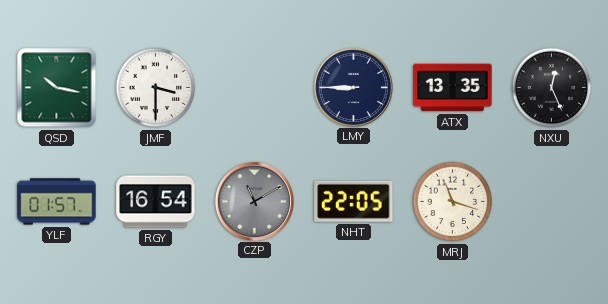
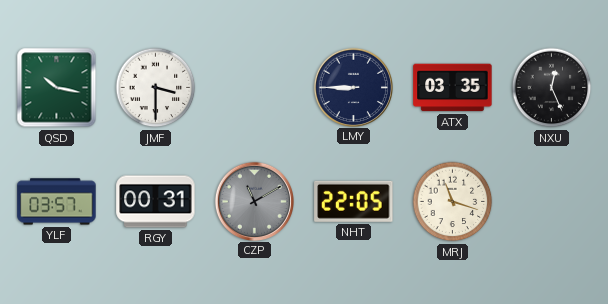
ATX: 13:35 -> 03:35 (453, 88)
YLF: 01:57 -> 03:57 (57, 202)
RGY: 16:54 -> 00:31 (156, 202)
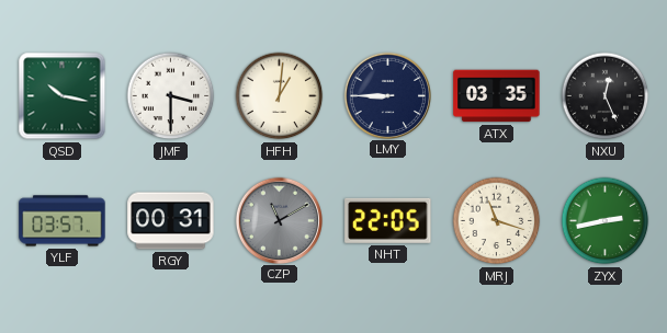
HFH: none -> 1:01 (280, 96)
ZYX: none -> 2:43 (606, 221)
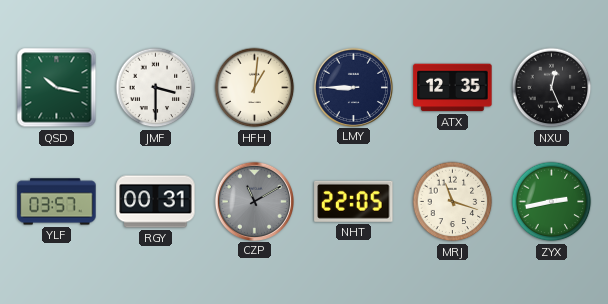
ATX: 03:35 -> 12:35 (453, 88)
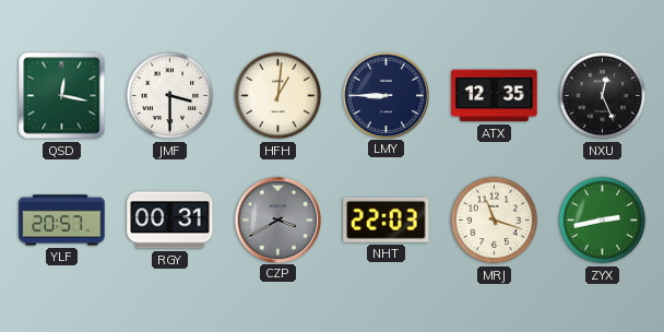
QSD: 10:17 -> 12:17 (62, 96)
YLF: 03:57 -> 20:57 (62, 221)
CZP: 11:10 -> 3:40 (277, 220)
NHT: 22:05 -> 22:03 (387, 220)
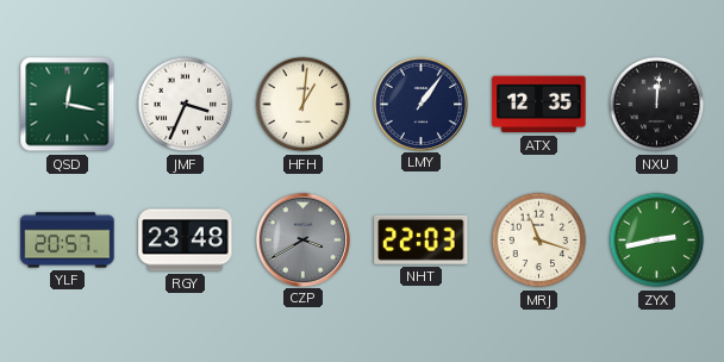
JMF: 3:30 -> 3:34 (186, 105)
LMY: 8:45 -> 1:06 (420, 104)
NXU: 12:26 -> 12:01 (657, 105)
RGY: 00:31 -> 23:48 (186, 241)
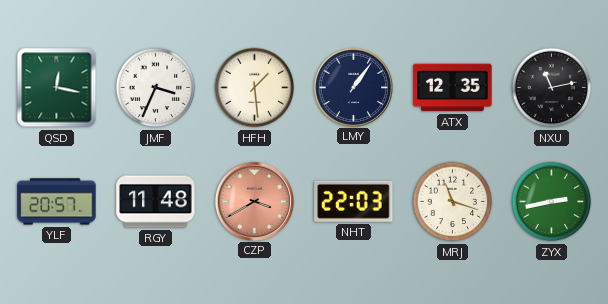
HFH: 1:01 -> 1:29 (255, 88)
NXU: 12:01 -> 11:13 (552, 88)
RGY: 23:48 -> 11:48 (156, 202)
CZP dial: grey -> salmon (254, 201)
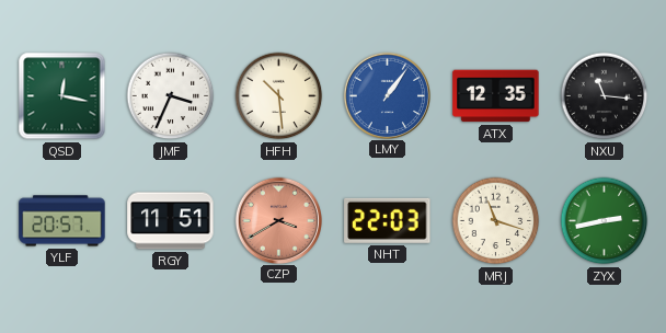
HFH: 1:29 -> 10:29 (279, 96)
LMY dial: navy -> blue (387, 95)
NXU: 11:13 -> 11:16 (605, 96)
RGY: 11:48 -> 11:51 (171, 221)
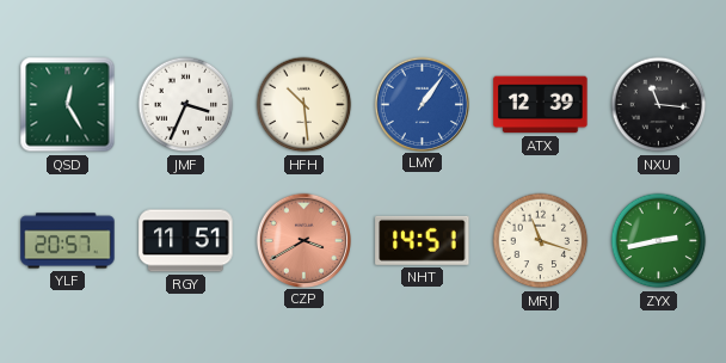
QSD: 12:17 -> 12:25 (68, 105)
ATX: 12:35 -> 12:39 (541, 105)
NHT: 22:03 -> 14:51 (423, 240)
